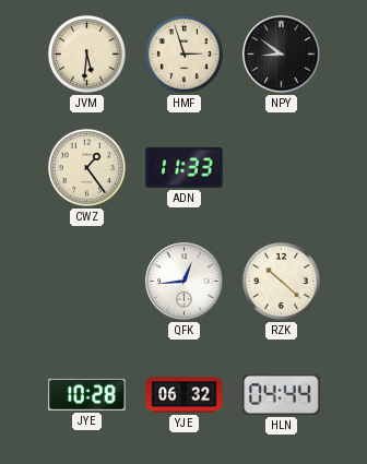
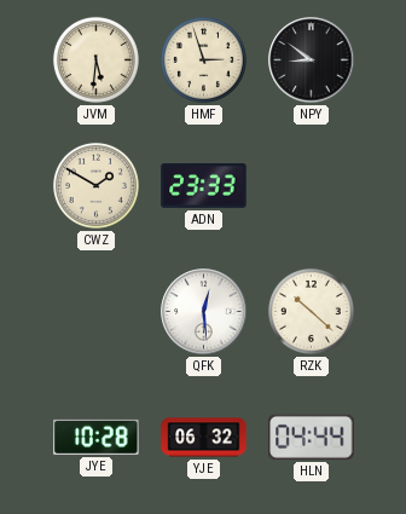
CWZ: 1:24 -> 1:50 (95, 185)
ADN: 11:33 -> 23:33 (204, 186)
QFK: 12:44 -> 12:29 (204, 312)
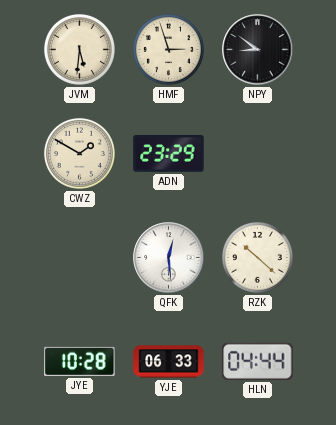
ADN: 23:33 -> 23:29 (169, 154)
YJE: 06:32 -> 06:33 (169, 362)
